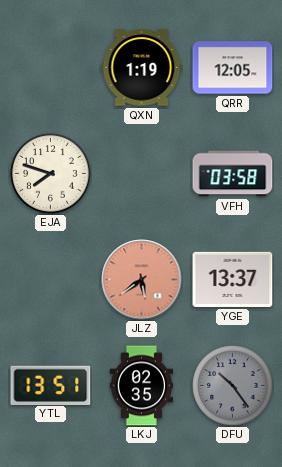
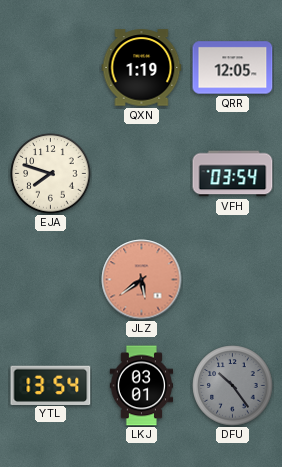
VFH: 03:58 -> 03:54 (233, 174)
YGE: 13:37 -> none (233, 279)
YTL: 13:51 -> 13:54 (51, 385)
LKJ: 02:35 -> 03:01 (142, 386)
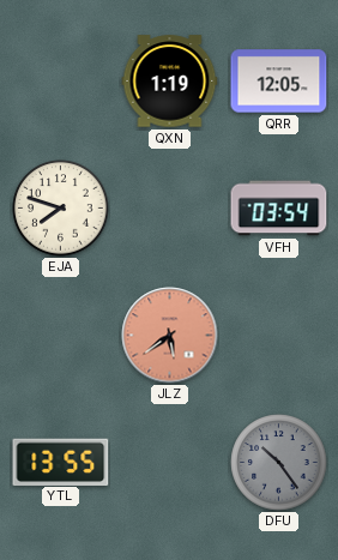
YTL: 13:54 -> 13:55 (61, 462)
LKJ: 03:01 -> none (142, 386)
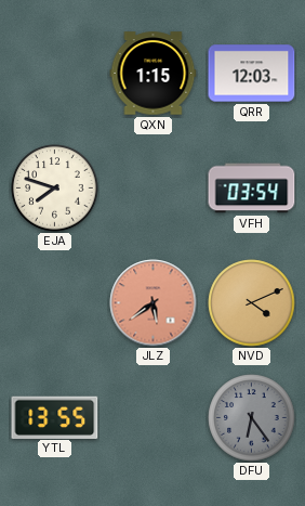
QXN: 1:19 -> 1:15 (154, 74)
QRR: 12:05 -> 12:03 (252, 74)
NVD: none -> 4:11 (252, 303)
DFU: 10:24 -> 6:24 (252, 418)
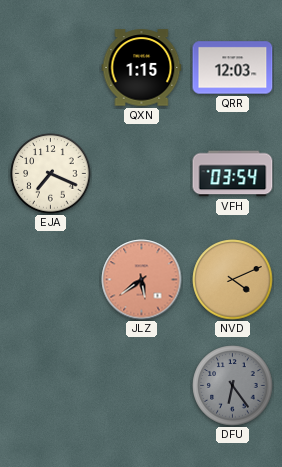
EJA: 7:48 -> 7:19 (51, 174)
YTL: 13:55 -> none (55, 417)
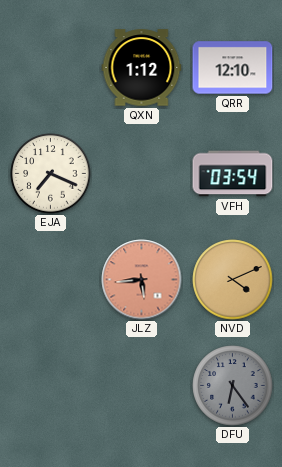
QXN: 1:15 -> 1:12 (142, 68)
QRR: 12:03 -> 12:10 (233, 68)
JLZ: 5:39 -> 5:44 (142, 280)
